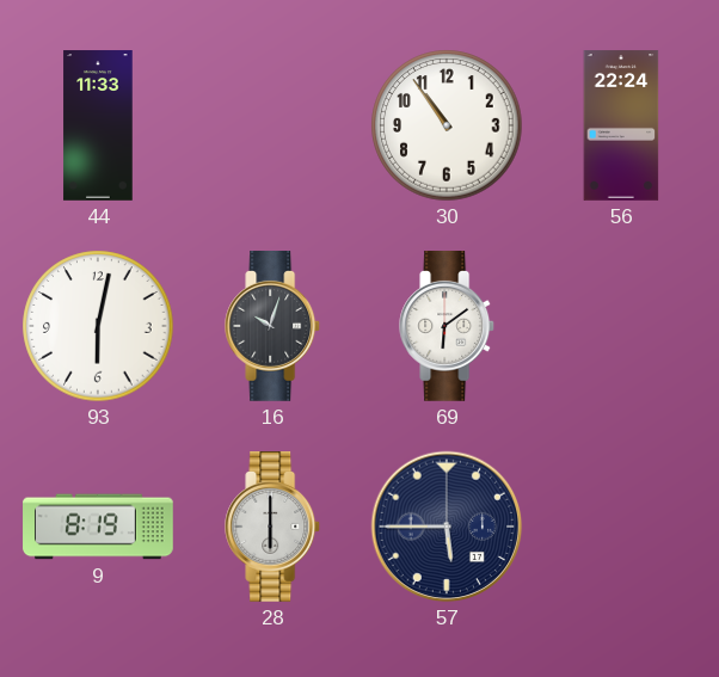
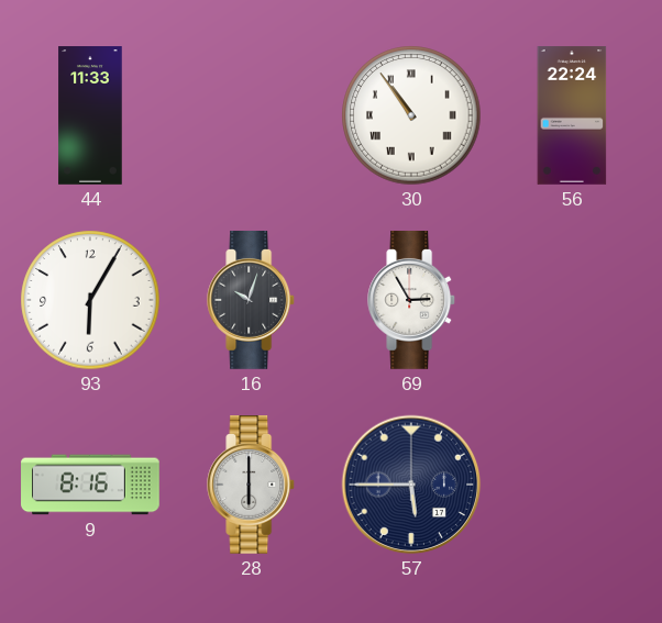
30 numerals: Arabic -> Roman (411, 115)
93: 6:02 -> 6:05 (90, 300)
69: 6:09 -> 2:55 (412, 301)
9: 8:19 -> 8:16 (90, 485)
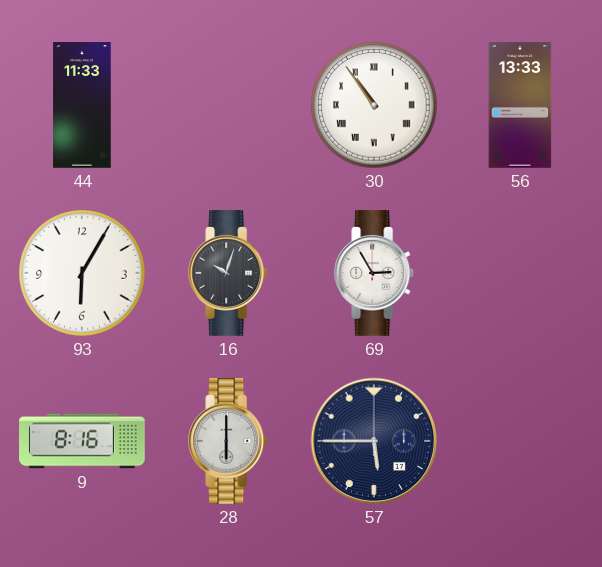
56: 22:24 -> 13:33 (520, 105)
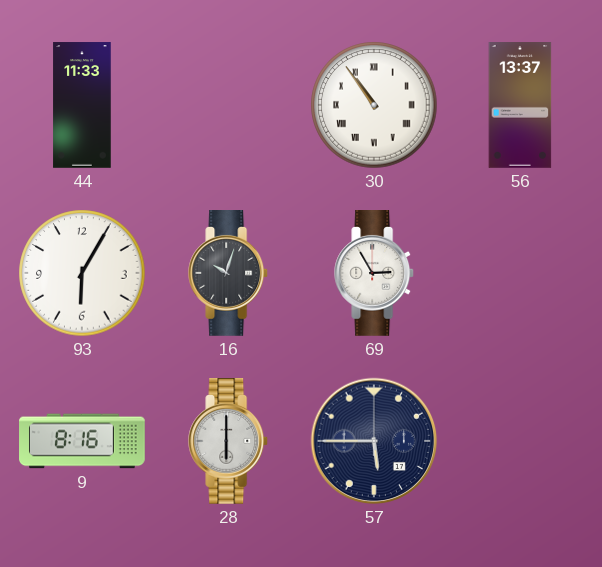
56: 13:33 -> 13:37 (520, 105)
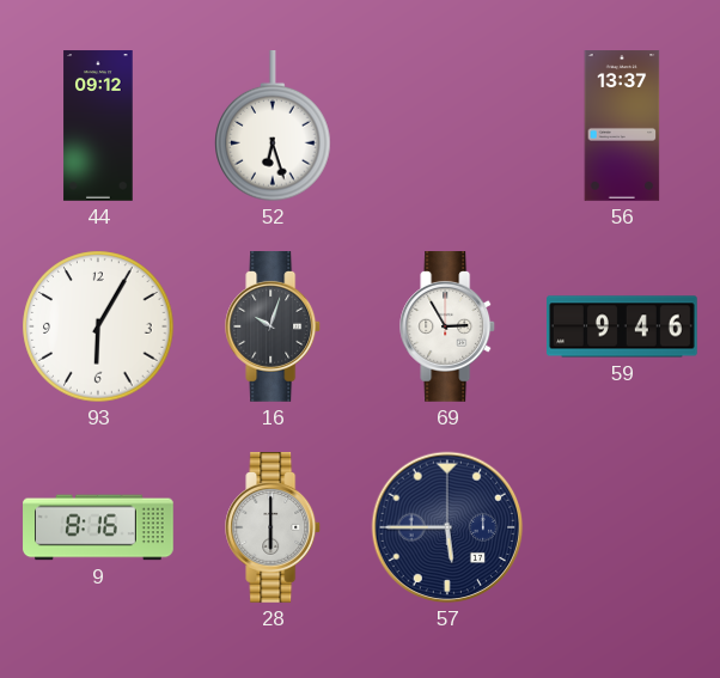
44: 11:33 -> 09:12 (98, 126)
52: none -> 6:27 (273, 127)
30: 10:54 -> none (374, 105)
59: none -> 9:46 (623, 326)
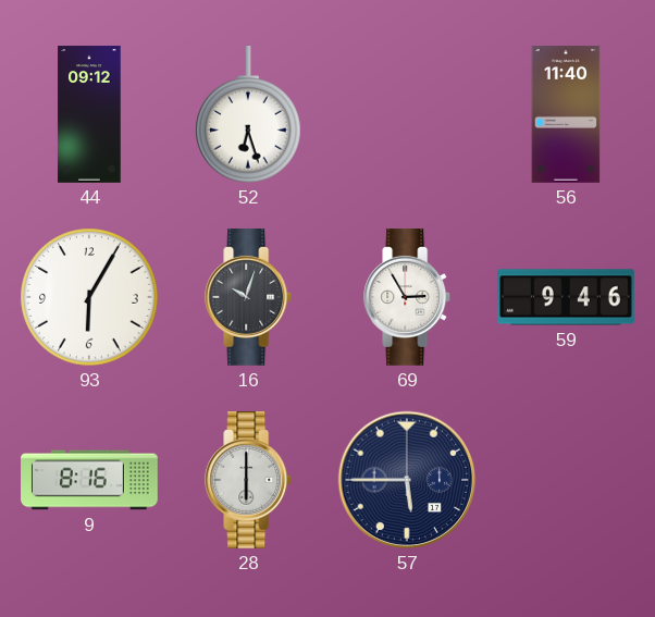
56: 13:37 -> 11:40 (566, 114)
